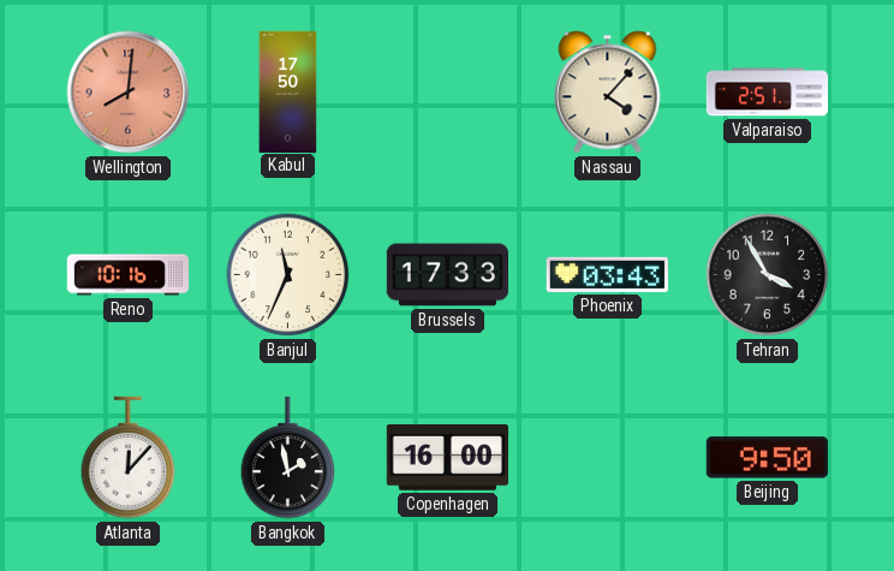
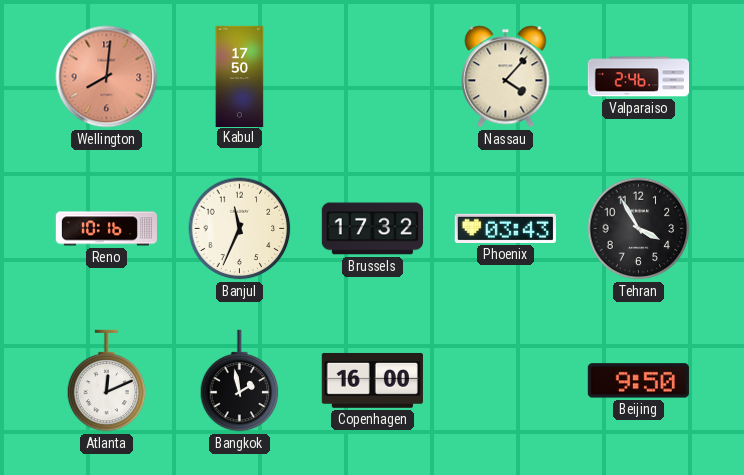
Valparaiso: 2:51 -> 2:46 (638, 77)
Brussels: 17:33 -> 17:32 (372, 229)
Atlanta: 12:07 -> 12:11 (107, 381)
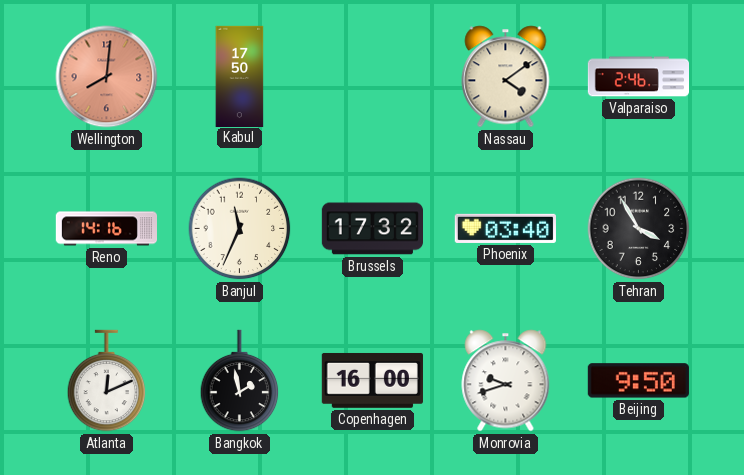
Nassau: 4:07 -> 4:09 (506, 77)
Reno: 10:16 -> 14:16 (106, 229)
Phoenix: 03:43 -> 03:40 (505, 228)
Monrovia: none -> 9:42 (506, 381)
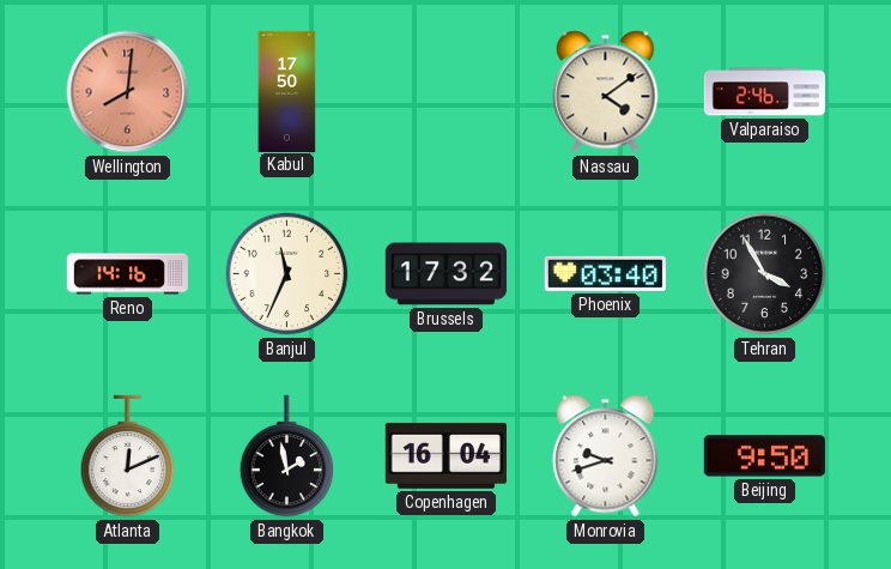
Copenhagen: 16:00 -> 16:04 (445, 455)
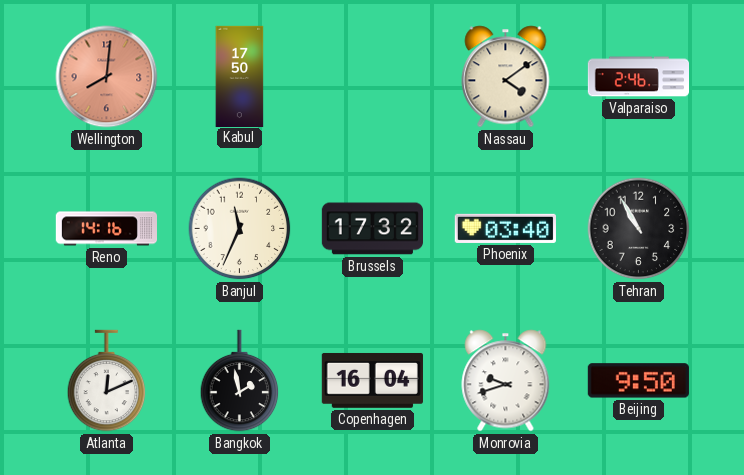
Tehran: 3:55 -> 10:55 (639, 229)
